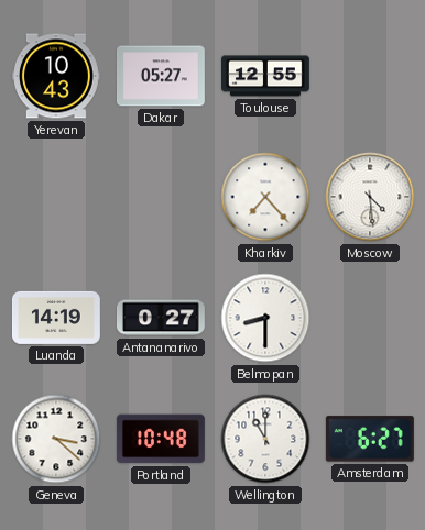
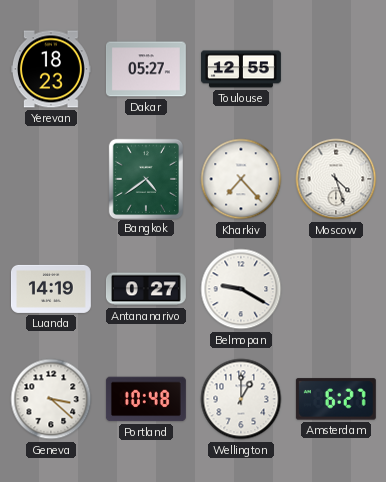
Yerevan: 10:43 -> 18:23 (51, 69)
Bangkok: none -> 4:39 (145, 178)
Moscow: 4:29 -> 4:27 (336, 179)
Belmopan: 8:30 -> 9:20 (241, 289)
Wellington: 11:00 -> 1:00 (241, 399)
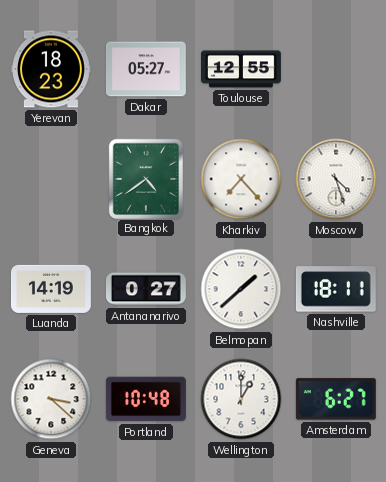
Belmopan: 9:20 -> 1:38 (241, 289)
Nashville: none -> 18:11 (336, 289)
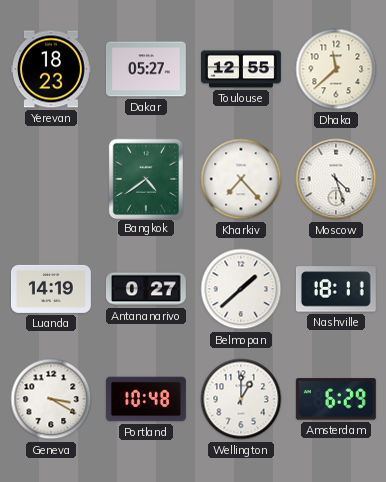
Dhaka: none -> 11:38 (336, 69)
Geneva: 3:22 -> 3:20 (51, 399)
Amsterdam: 6:27 -> 6:29 (336, 399)
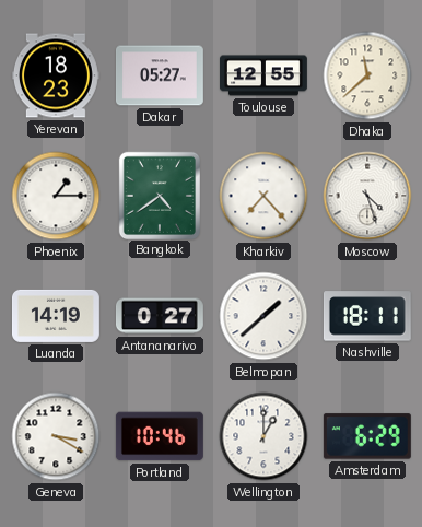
Phoenix: none -> 1:15 (56, 196)
Portland: 10:48 -> 10:46 (160, 436)
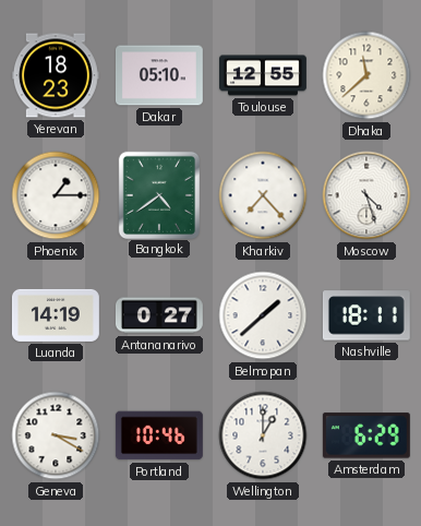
Dakar: 05:27 -> 05:10 (159, 75)
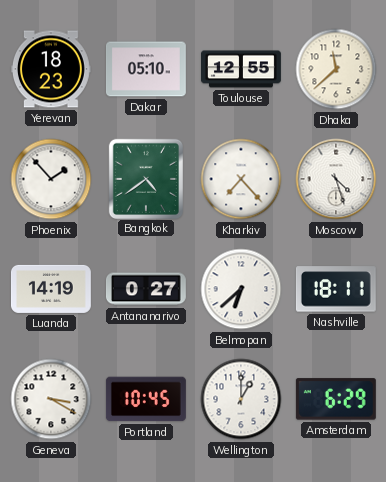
Phoenix: 1:15 -> 1:53 (51, 179)
Belmopan: 1:38 -> 6:38 (241, 289)
Portland: 10:46 -> 10:45 (146, 399)
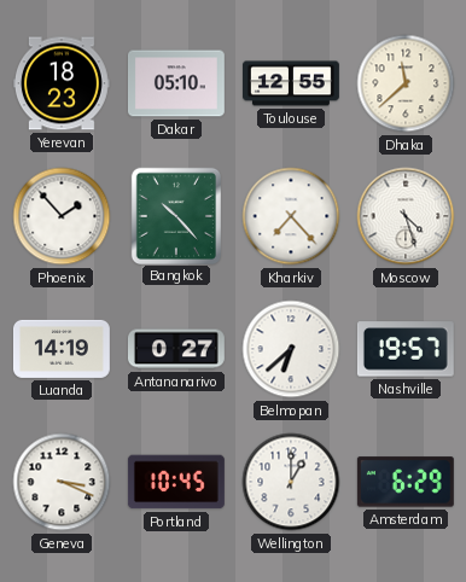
Bangkok: 4:39 -> 10:23 (175, 215)
Nashville: 18:11 -> 19:57 (406, 349)
Geneva: 3:20 -> 3:19 (62, 482)
